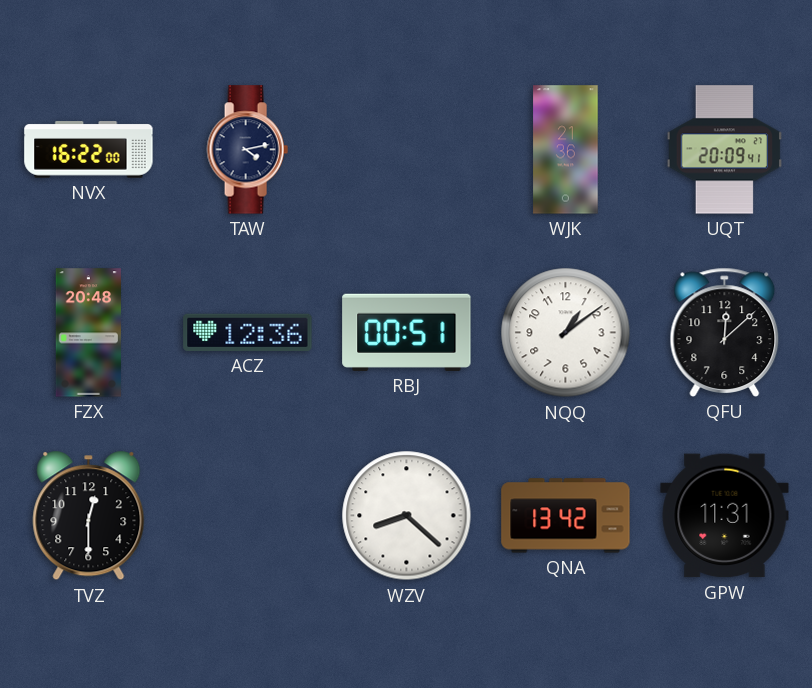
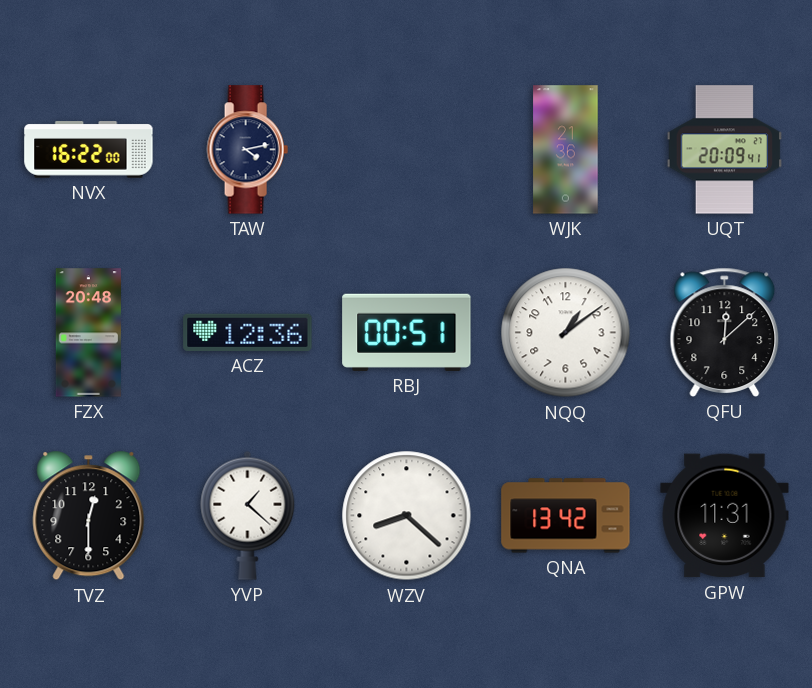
YVP: none -> 1:22 (248, 515)
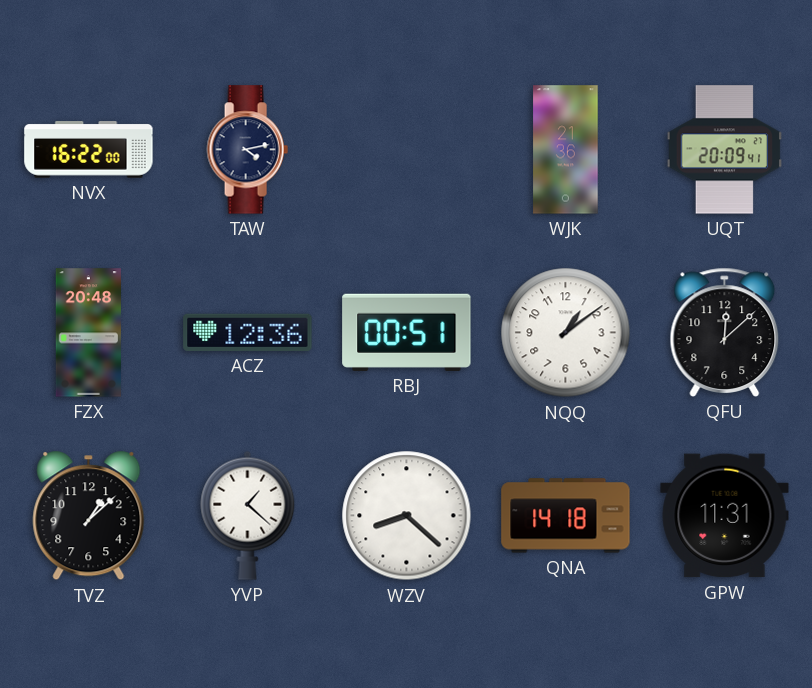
TVZ: 12:30 -> 1:08 (89, 516)
QNA: 13:42 -> 14:18 (566, 516)
